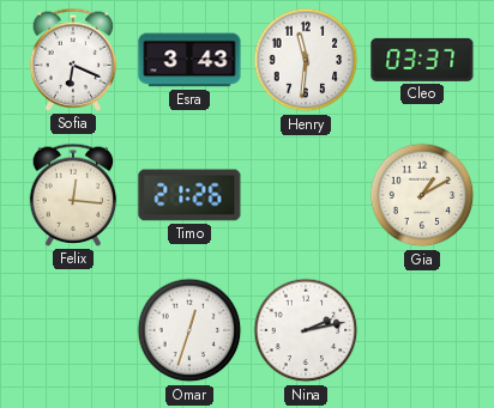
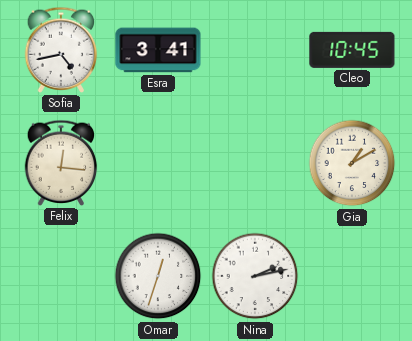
Sofia: 6:19 -> 4:43 (61, 50)
Esra: 3:43 -> 3:41 (158, 50)
Henry: 11:31 -> none (306, 60)
Cleo: 03:37 -> 10:45 (352, 50)
Timo: 21:26 -> none (189, 195)
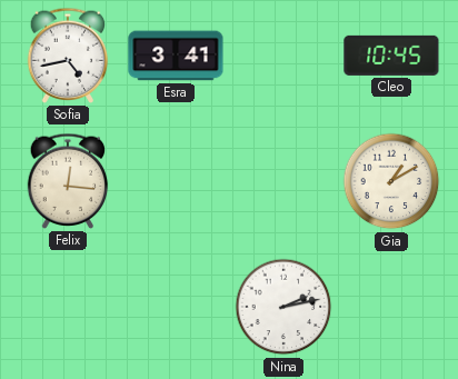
Omar: 12:33 -> none (158, 276)
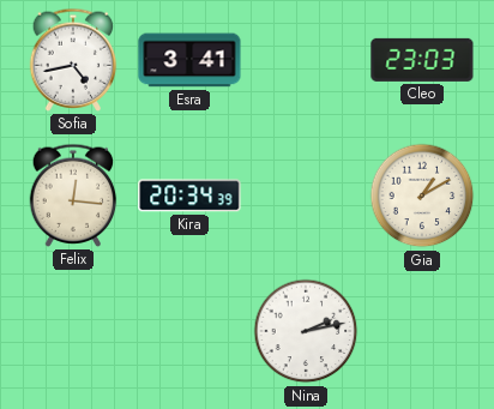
Cleo: 10:45 -> 23:03 (422, 60)
Kira: none -> 20:34 (189, 196)
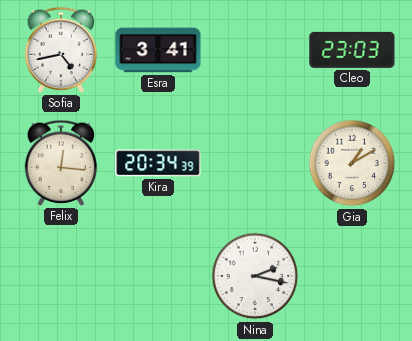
Nina: 2:13 -> 2:17 (255, 276)
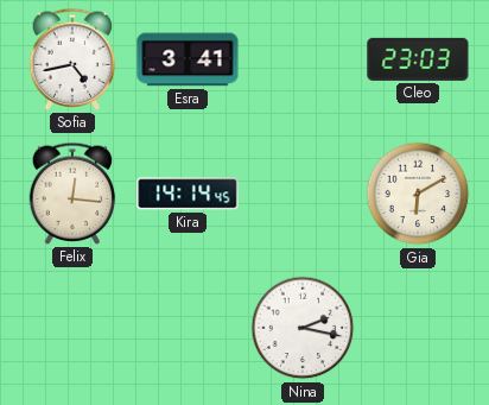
Kira: 20:34 -> 14:14 (188, 194)
Gia: 1:10 -> 6:10 (418, 194)
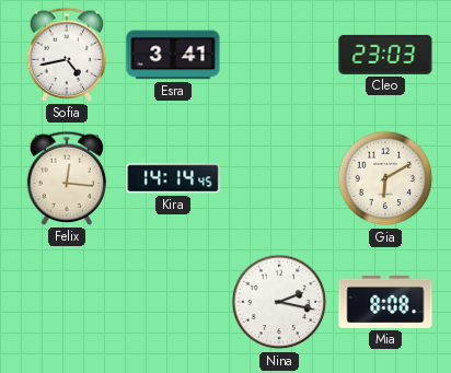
Mia: none -> 8:08 (385, 302)
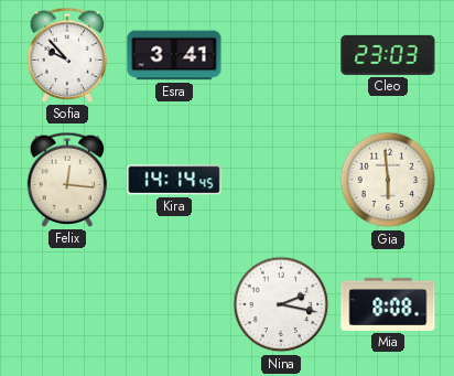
Sofia: 4:43 -> 9:53 (67, 55)
Gia: 6:10 -> 5:59 (388, 180)
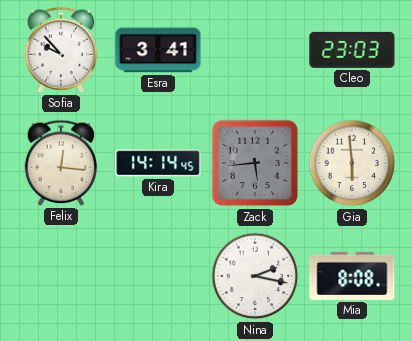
Zack: none -> 5:44 (255, 163)
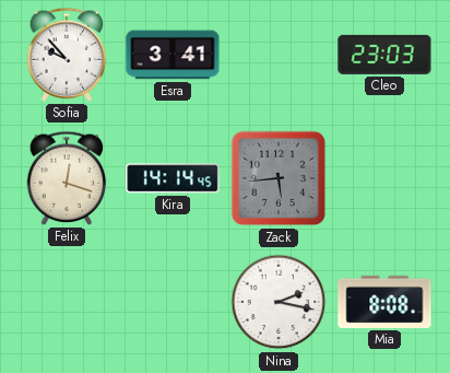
Felix: 12:16 -> 12:18 (67, 178)
Gia: 5:59 -> none (352, 163)
